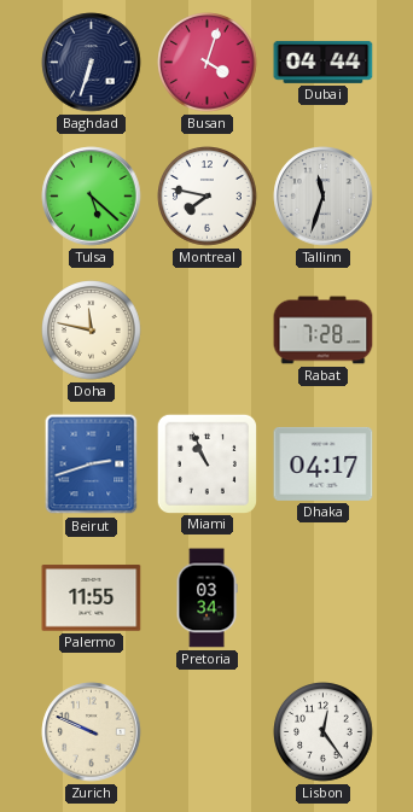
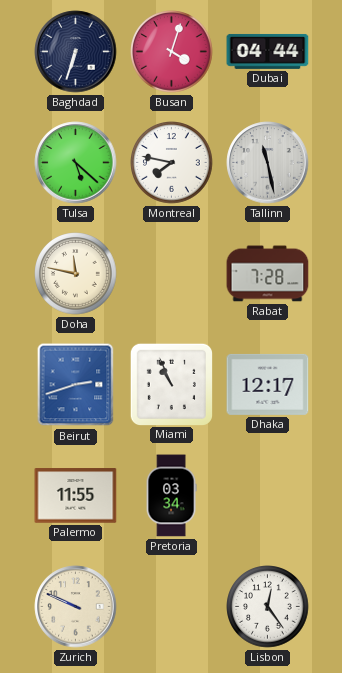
Tallinn: 11:33 -> 11:28 (268, 163)
Dhaka: 04:17 -> 12:17 (268, 384)
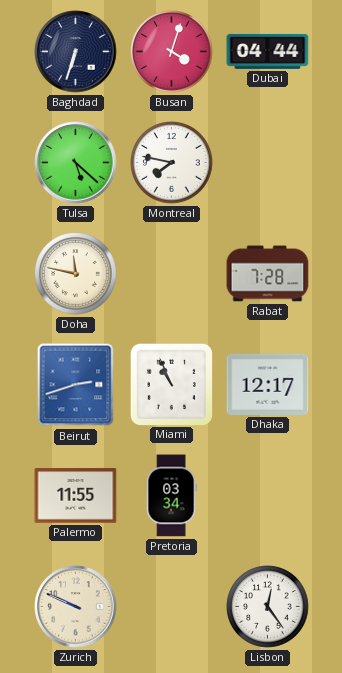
Tallinn: 11:28 -> none (268, 163)
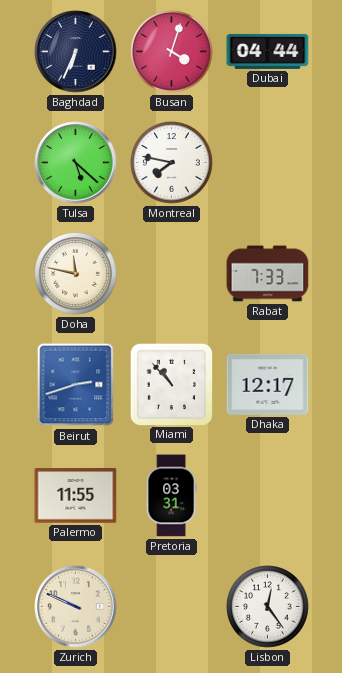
Baghdad: 6:33 -> 6:34 (76, 52)
Rabat: 7:28 -> 7:33 (268, 274)
Miami: 10:56 -> 10:53 (171, 384)
Pretoria: 03:34 -> 03:31 (171, 496)
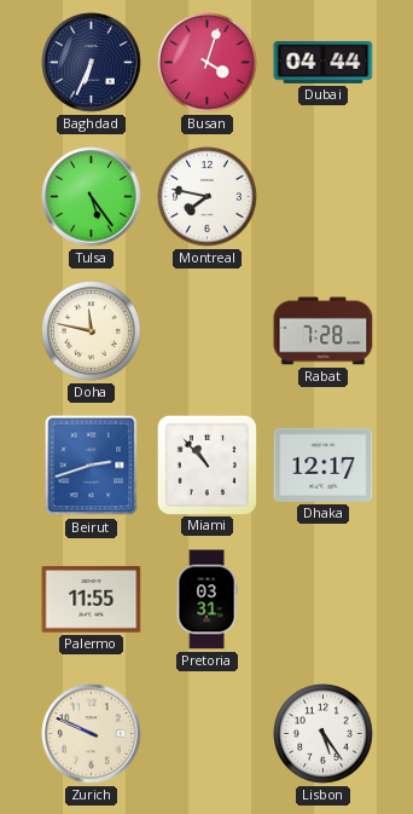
Tulsa: 5:22 -> 5:24 (92, 197)
Rabat: 7:33 -> 7:28 (324, 331)
Lisbon: 12:24 -> 5:24 (324, 734)
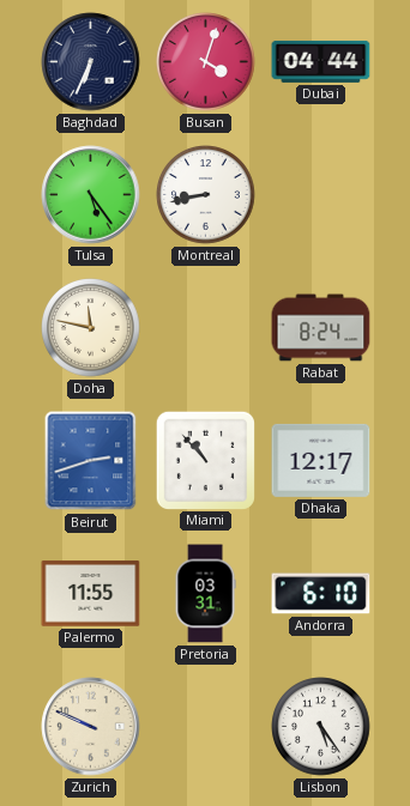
Montreal: 7:47 -> 8:43 (206, 195)
Rabat: 7:28 -> 8:24 (321, 328)
Andorra: none -> 6:10 (321, 594)
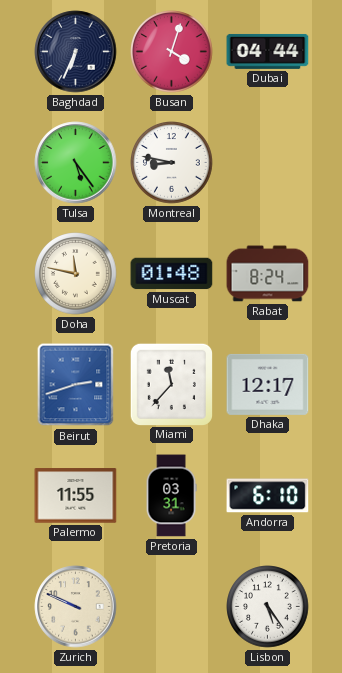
Montreal: 8:43 -> 8:47 (172, 163)
Muscat: none -> 01:48 (172, 274)
Miami: 10:53 -> 11:37 (171, 384)
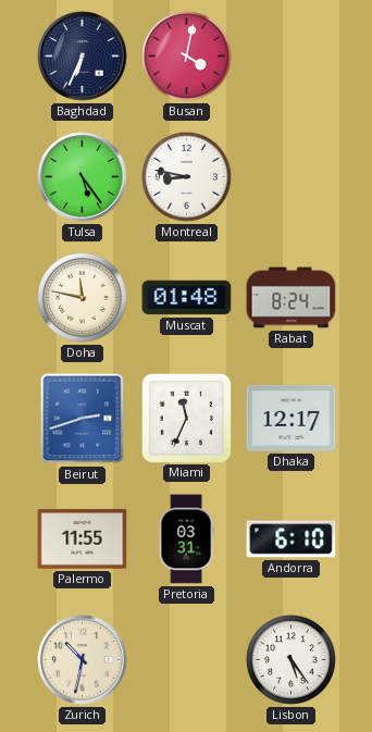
Busan: 4:03 -> 4:02 (187, 57)
Dubai: 04:44 -> none (268, 51)
Miami: 11:37 -> 11:34 (186, 418)
Zurich: 9:49 -> 10:32 (83, 660)
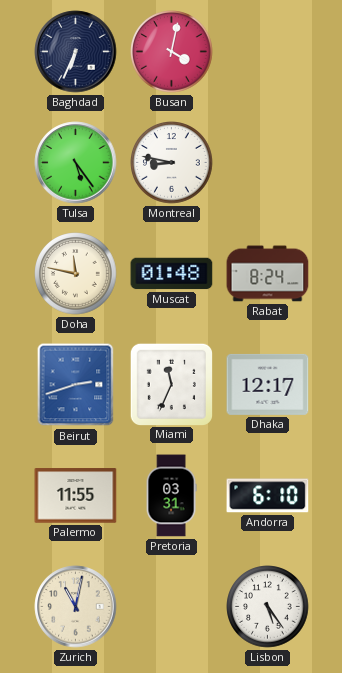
Zurich: 10:32 -> 11:02 (76, 607)
